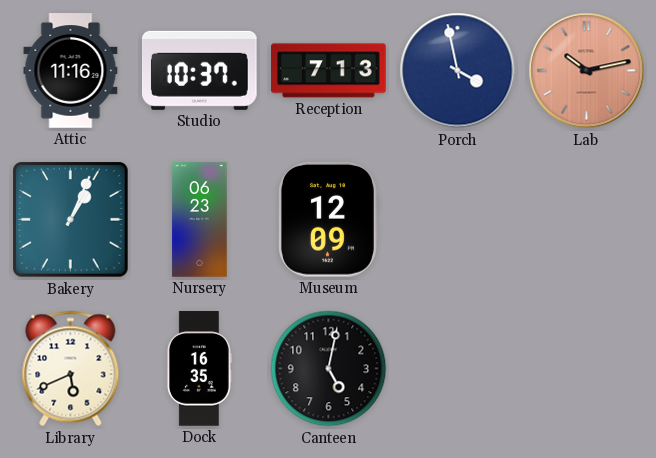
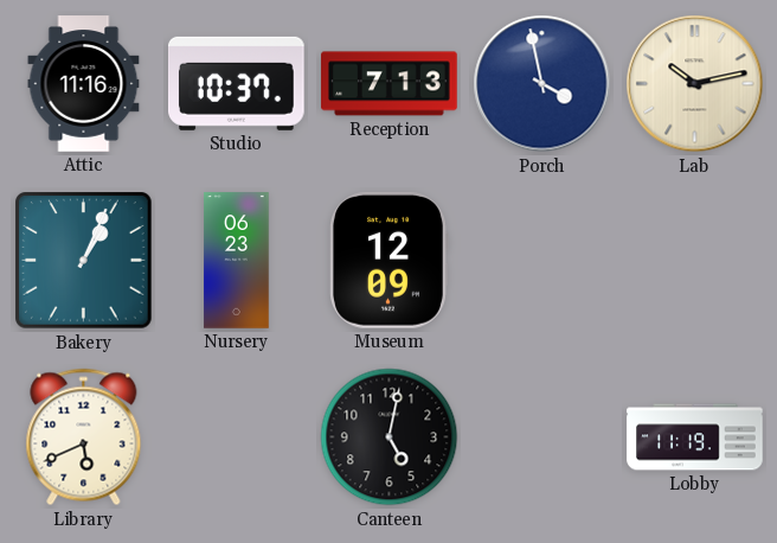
Lab dial: salmon -> cream (695, 84)
Dock: 16:35 -> none (199, 369)
Lobby: none -> 11:19 (695, 437)
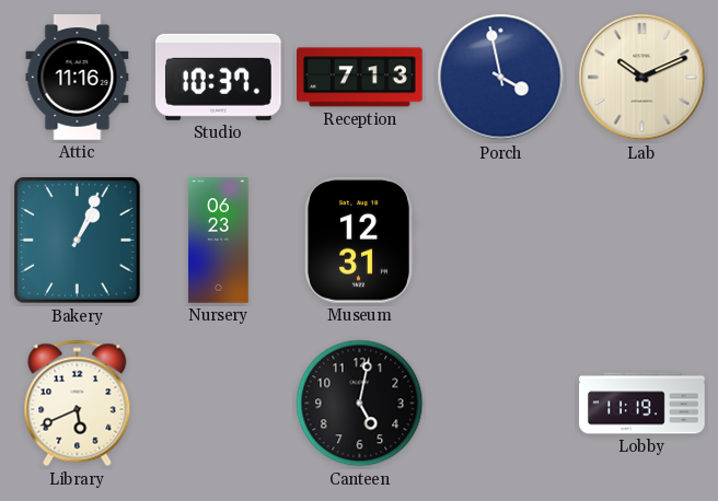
Lab: 10:13 -> 10:11 (642, 78)
Museum: 12:09 -> 12:31 (360, 240)
